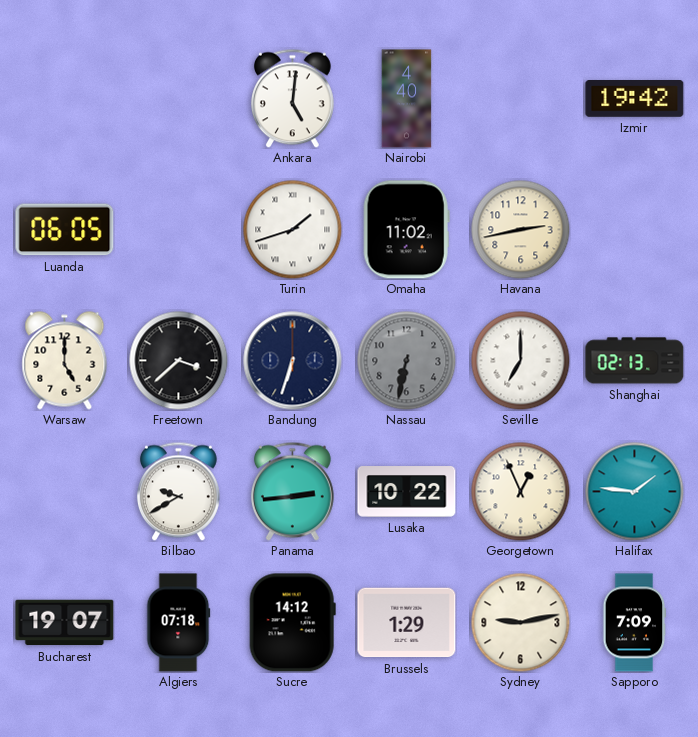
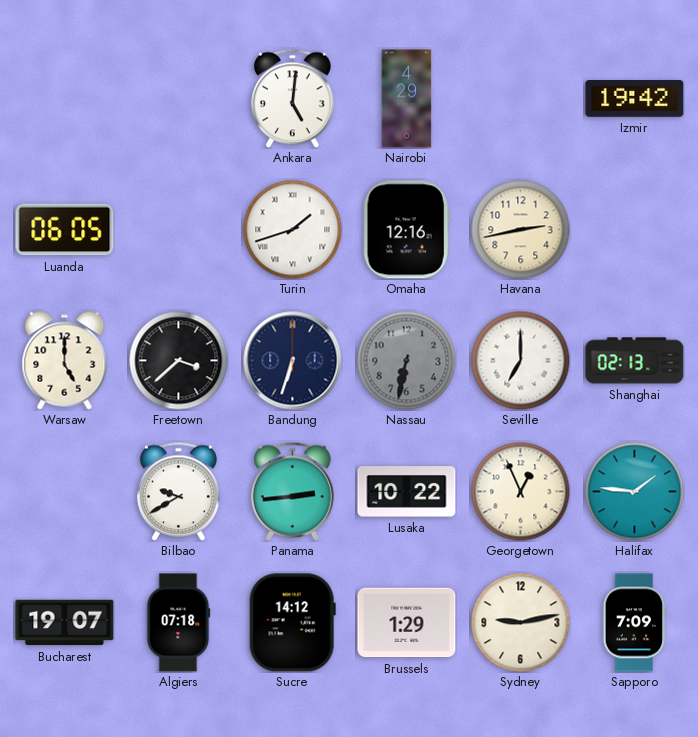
Nairobi: 4:40 -> 4:29 (407, 99)
Omaha: 11:02 -> 12:16 (406, 230)
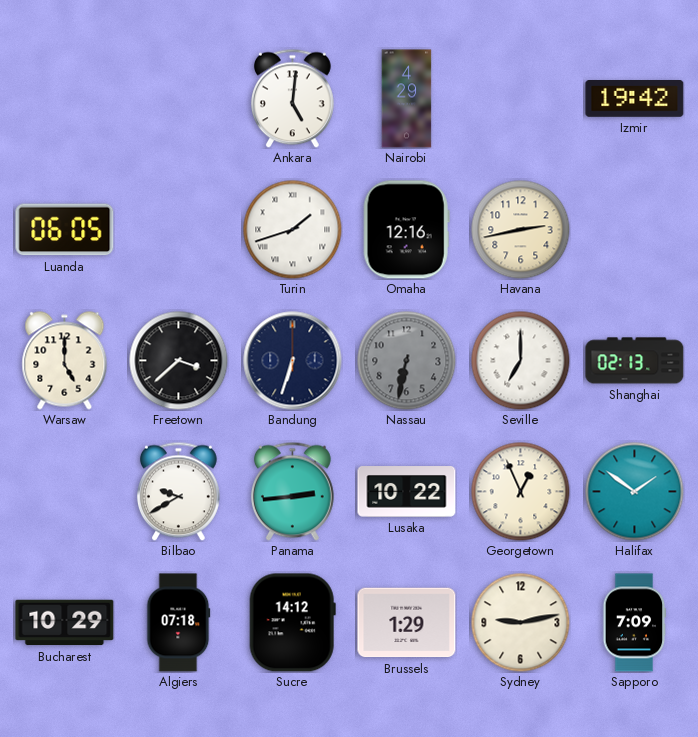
Halifax: 1:46 -> 1:51 (635, 492)
Bucharest: 19:07 -> 10:29 (65, 623)
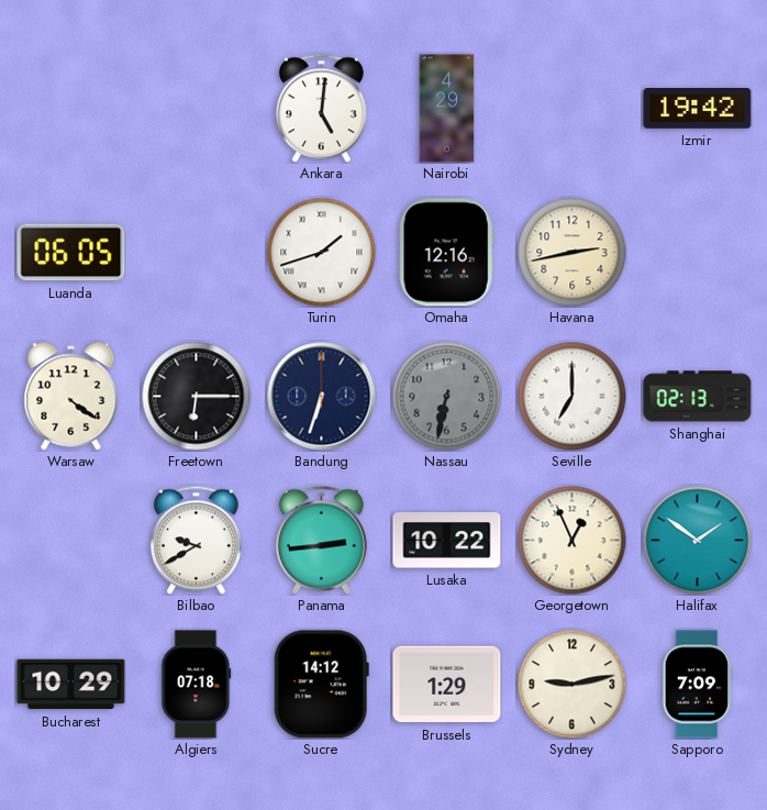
Warsaw: 5:00 -> 4:21 (71, 397)
Freetown: 3:38 -> 6:15 (197, 397)
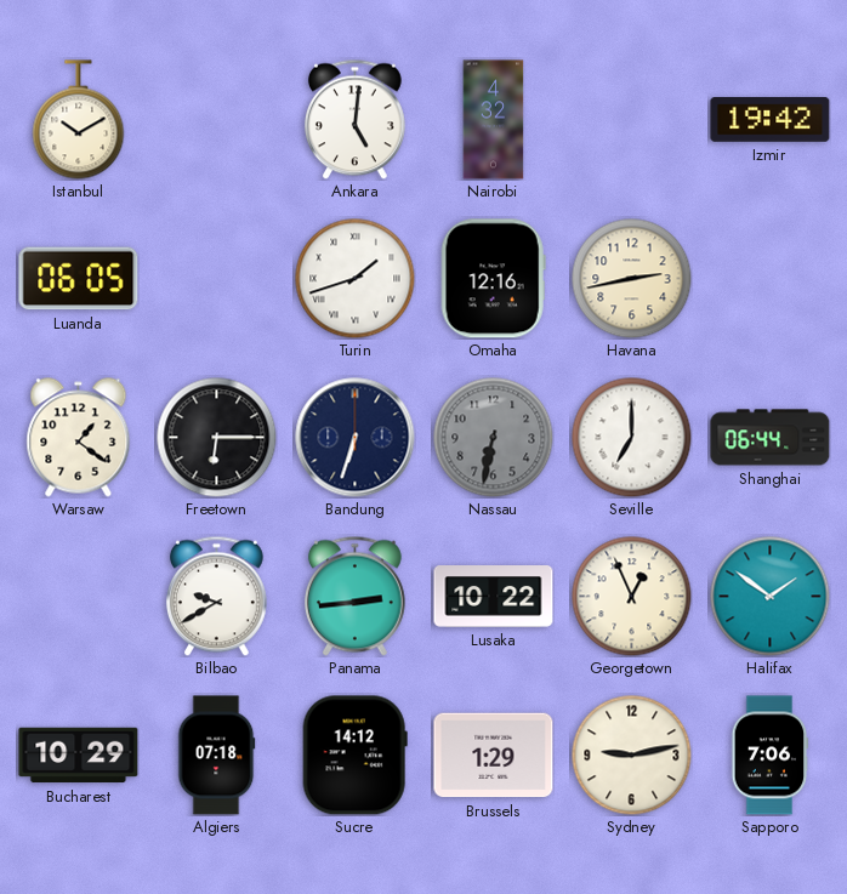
Istanbul: none -> 10:10 (79, 120)
Nairobi: 4:29 -> 4:32 (494, 120)
Warsaw: 4:21 -> 1:21 (79, 438)
Shanghai: 02:13 -> 06:44 (771, 438)
Sapporo: 7:09 -> 7:06 (771, 756)
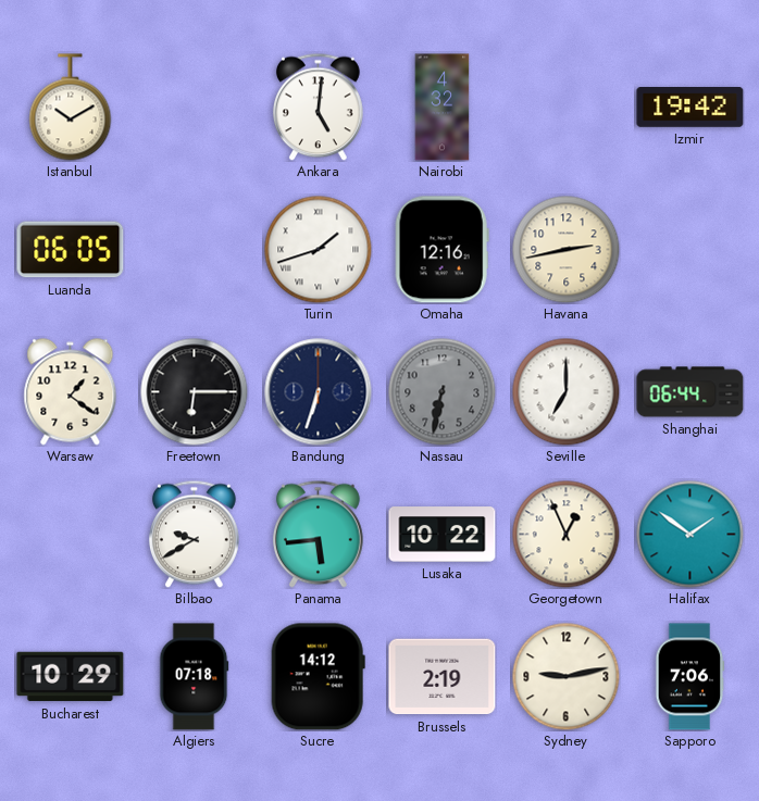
Panama: 2:44 -> 5:44 (318, 534)
Brussels: 1:29 -> 2:19 (443, 677)
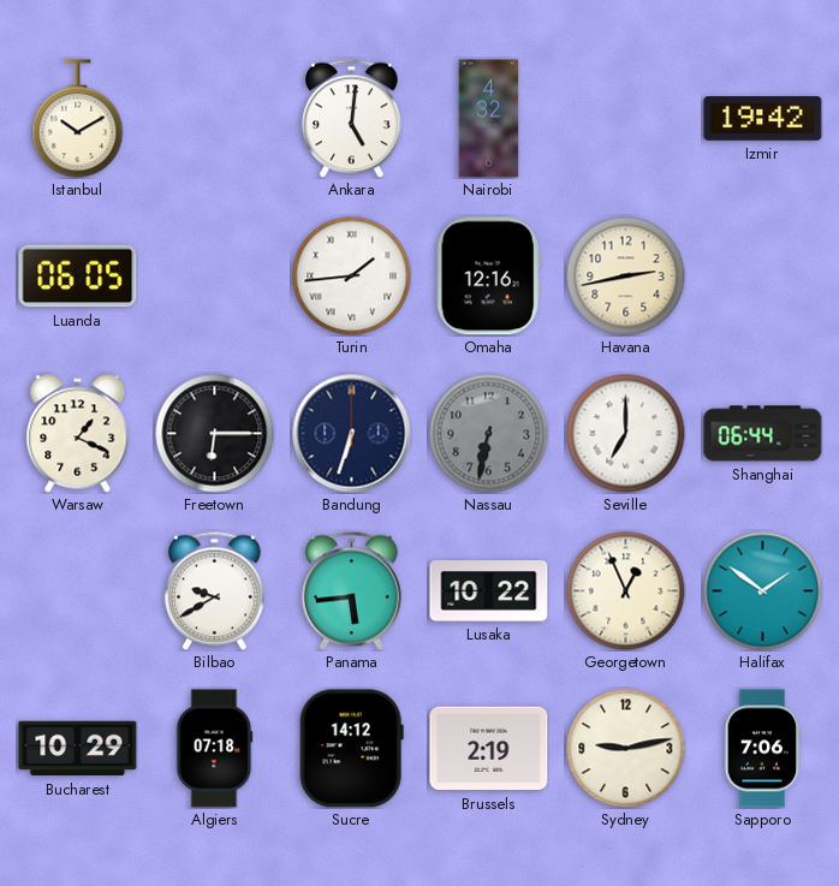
Turin: 1:42 -> 1:44 (352, 276)
Warsaw: 1:21 -> 1:19 (78, 434)
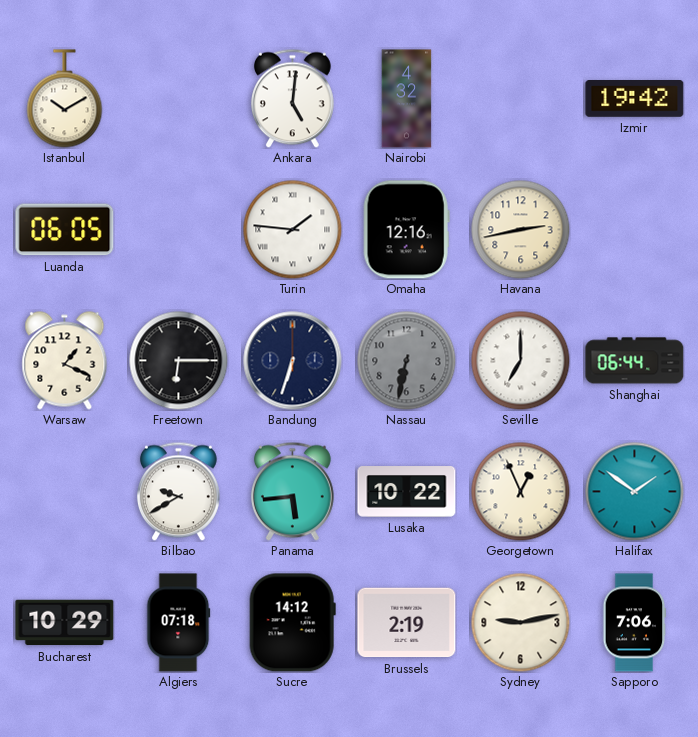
Turin: 1:44 -> 1:46 (293, 230)
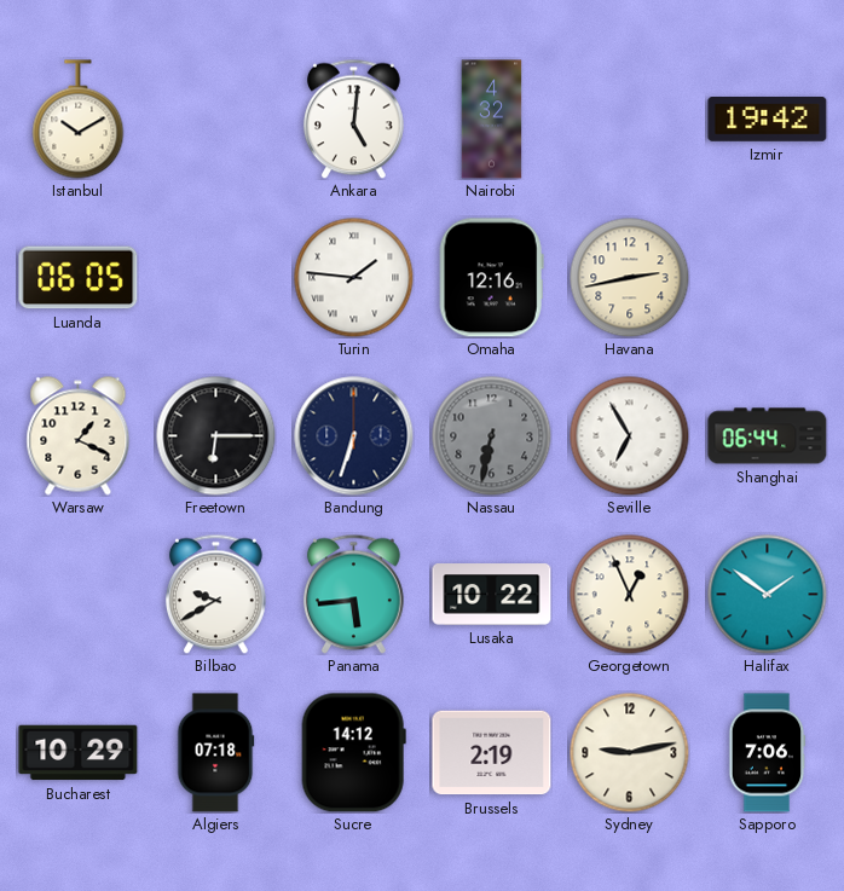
Seville: 7:00 -> 6:55 (630, 436)
